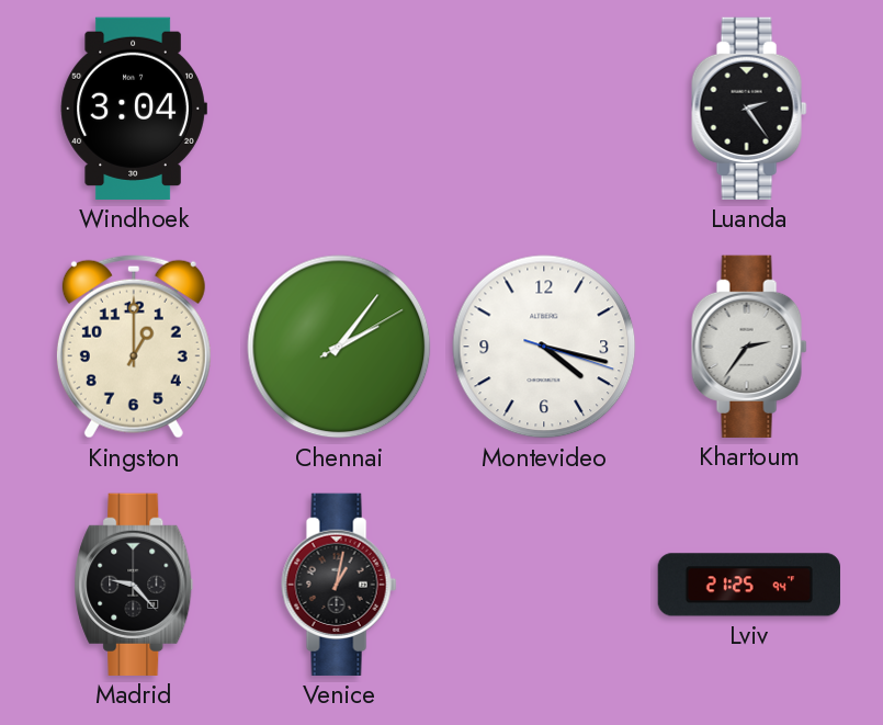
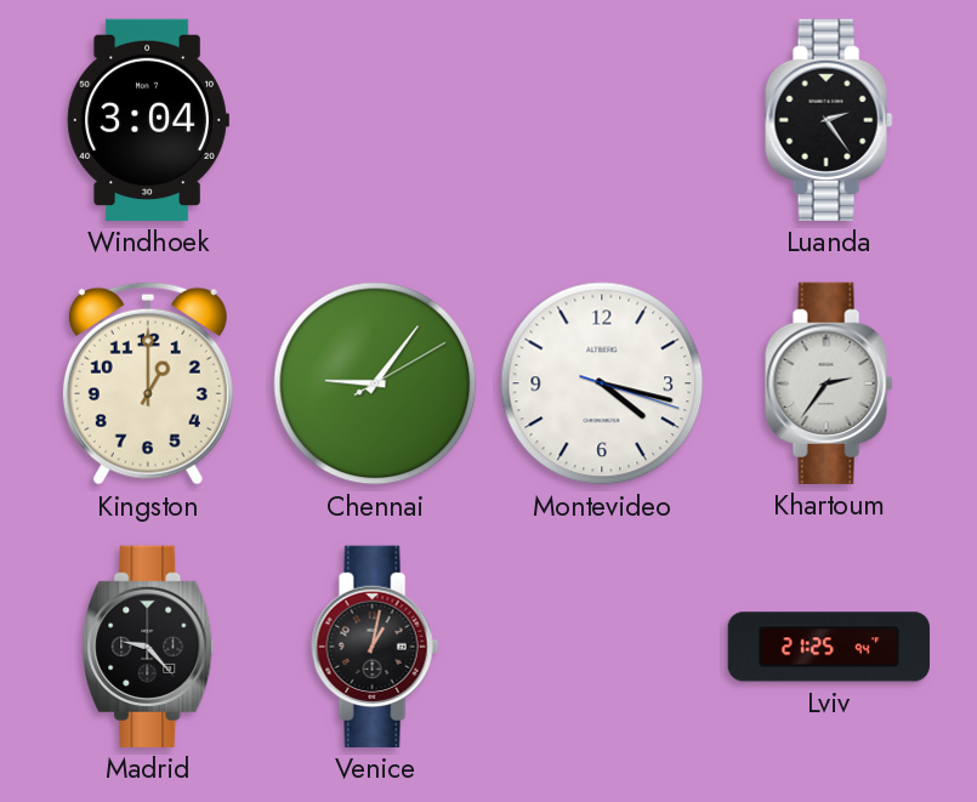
Chennai: 2:06 -> 9:06 (375, 383)
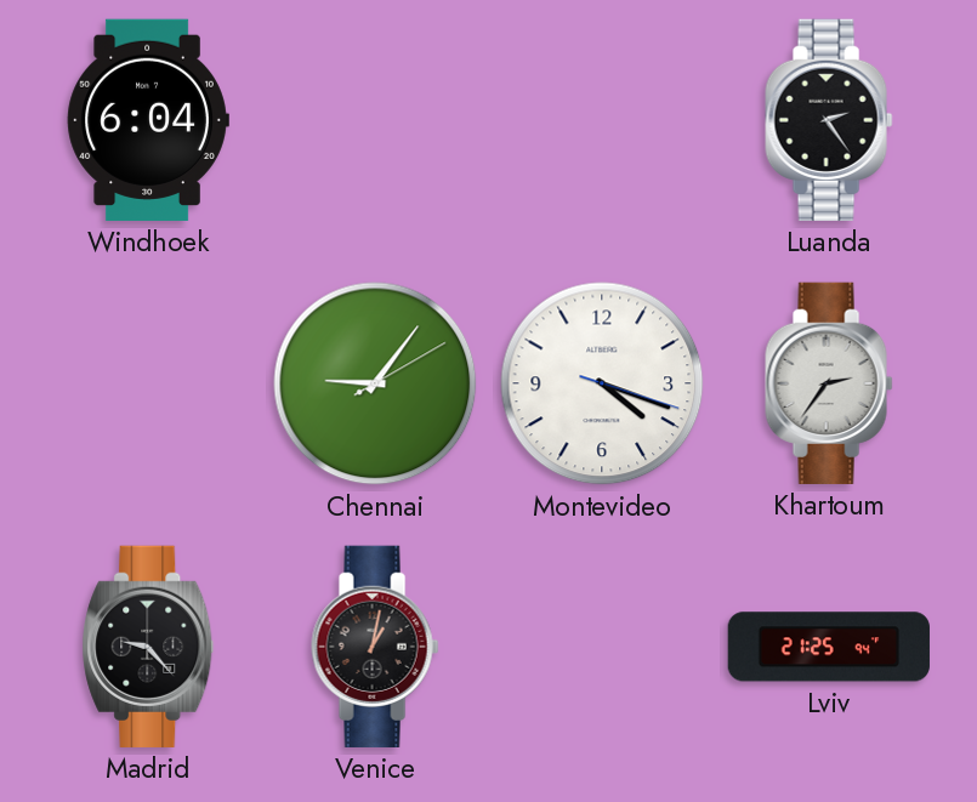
Windhoek: 3:04 -> 6:04 (148, 120)
Kingston: 1:00 -> none (148, 383)
Montevideo: 4:17 -> 4:18 (602, 383)
